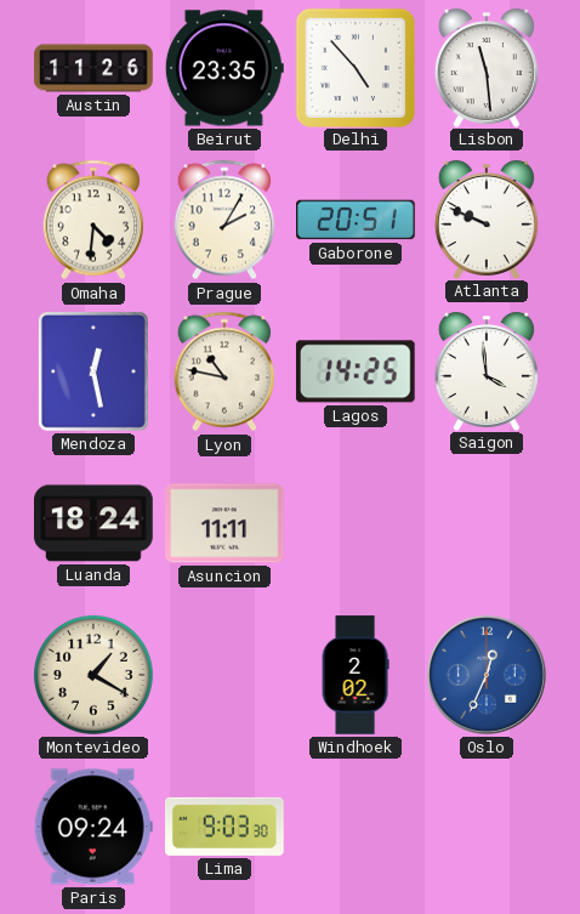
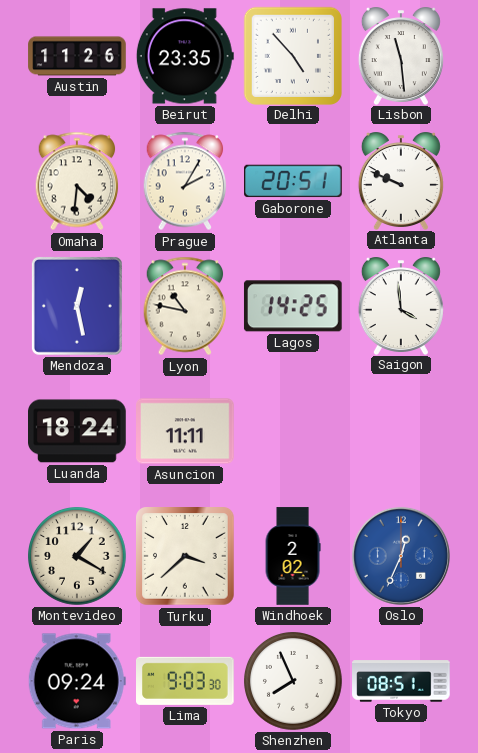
Turku: none -> 3:38 (185, 556)
Shenzhen: none -> 7:56 (294, 682)
Tokyo: none -> 08:51 (401, 681)
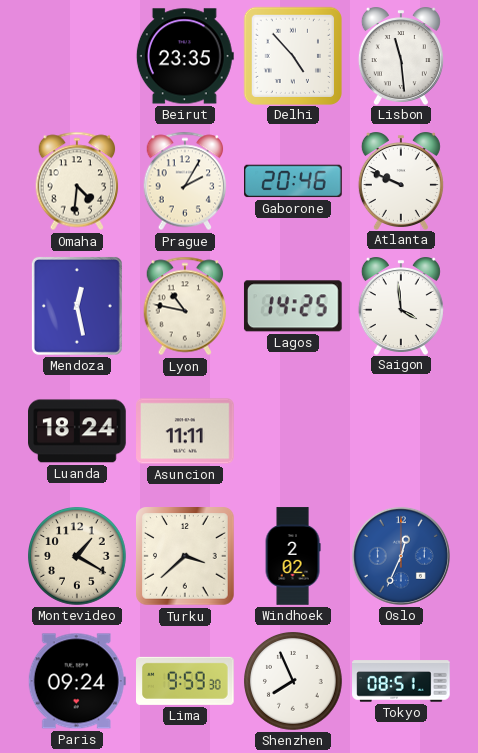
Austin: 11:26 -> none (77, 56)
Gaborone: 20:51 -> 20:46 (293, 181)
Lima: 9:03 -> 9:59 (186, 681)
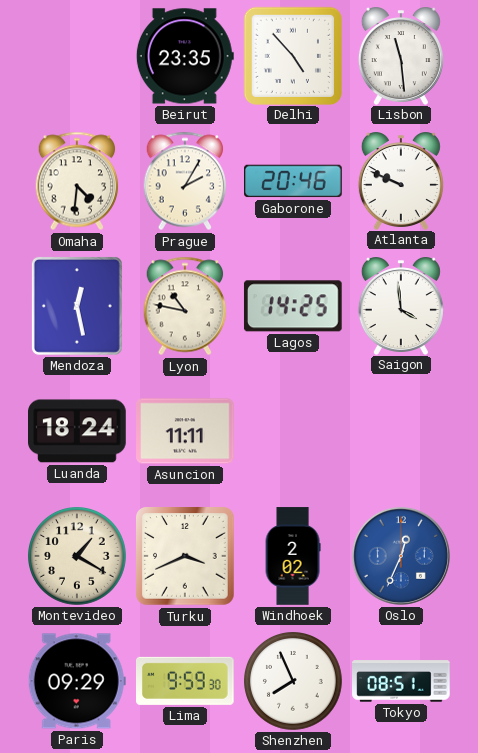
Turku: 3:38 -> 3:41 (185, 556)
Paris: 09:24 -> 09:29 (77, 681)
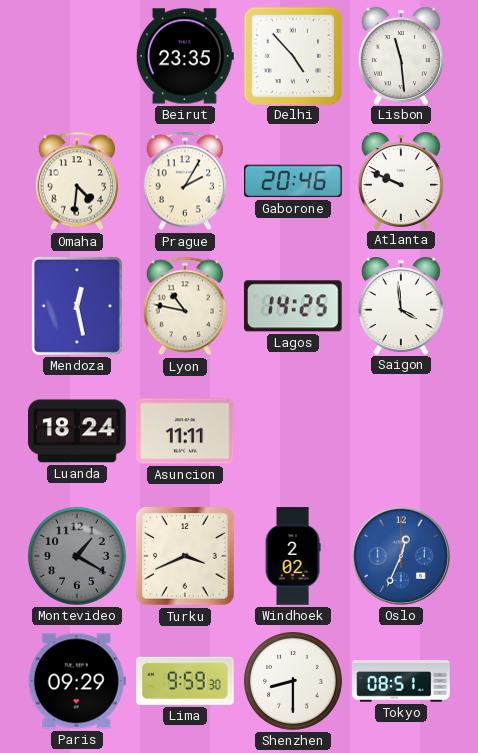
Montevideo dial: cream -> grey (78, 557)
Shenzhen: 7:56 -> 8:30 (294, 682)
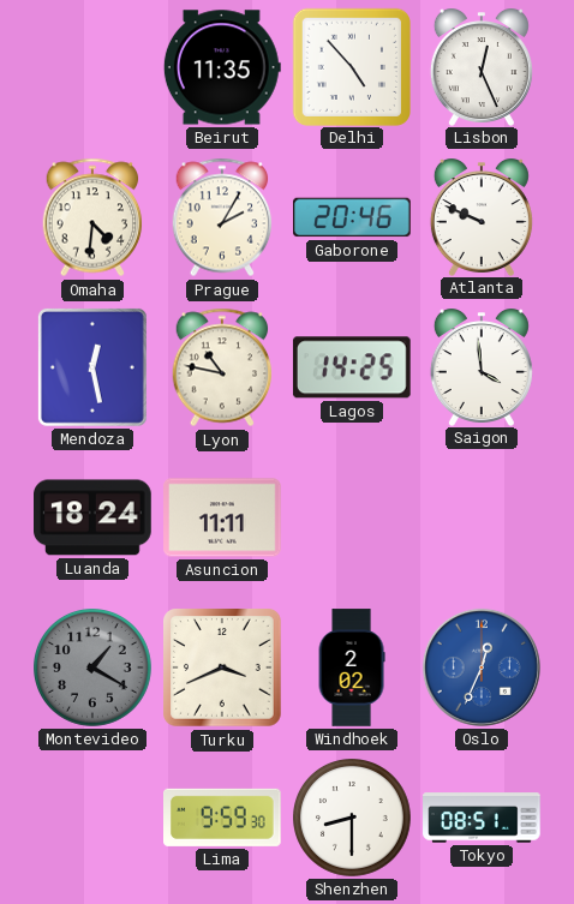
Beirut: 23:35 -> 11:35 (222, 67)
Lisbon: 11:29 -> 12:26 (482, 67)
Paris: 09:29 -> none (77, 681)
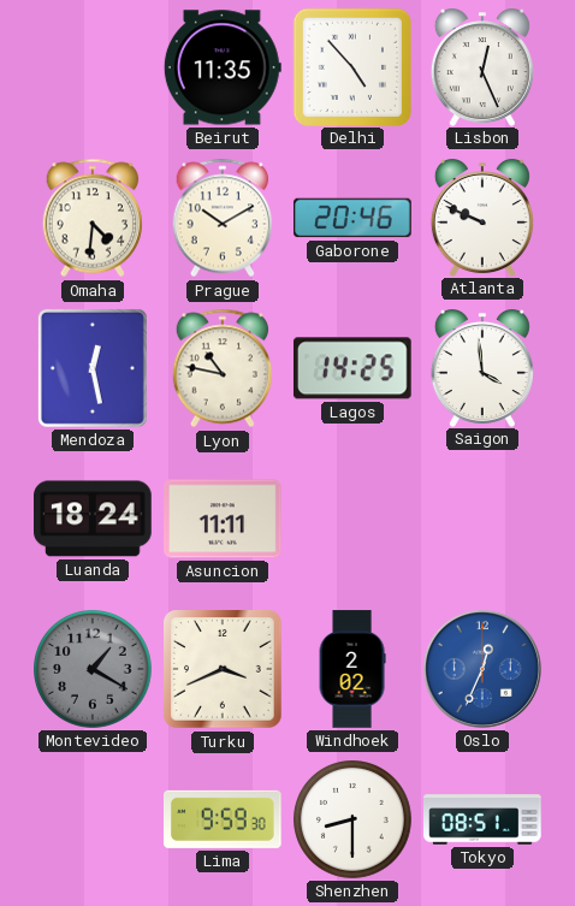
Prague: 2:05 -> 10:10 (223, 218)
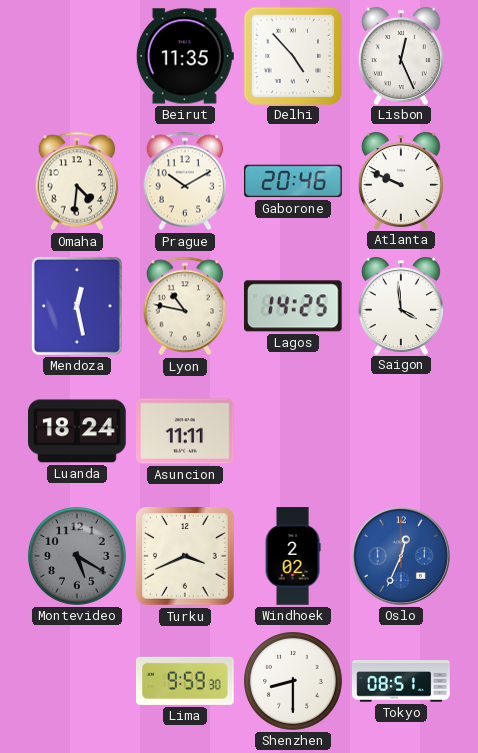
Montevideo: 1:20 -> 5:20 (78, 557)
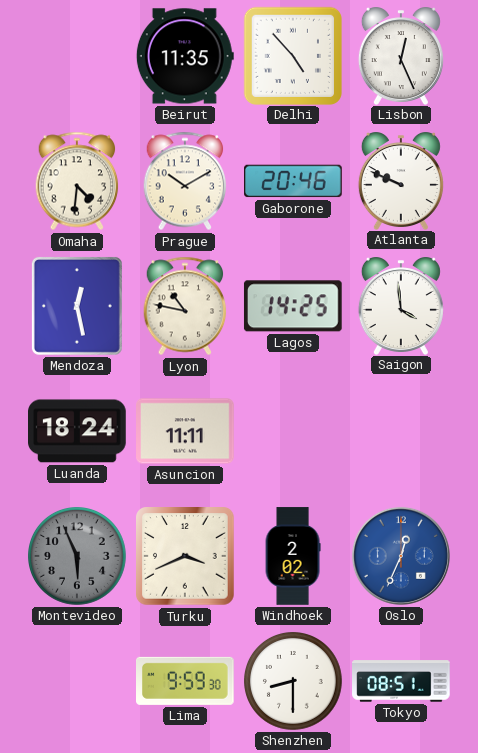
Montevideo: 5:20 -> 5:56 (78, 557)
